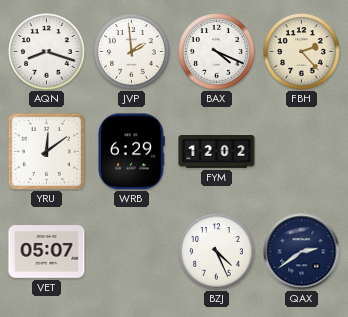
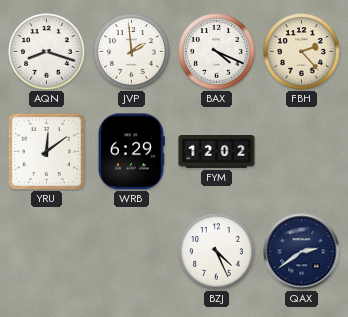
VET: 05:07 -> none (47, 252)
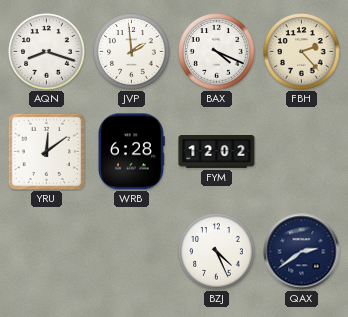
WRB: 6:29 -> 6:28 (132, 152)
